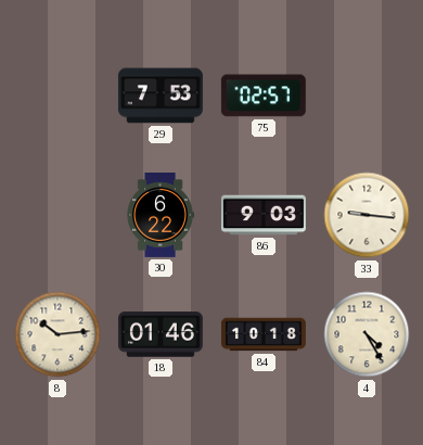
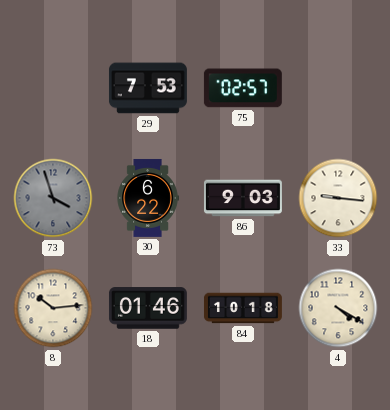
73: none -> 3:57 (53, 198)
4: 4:25 -> 4:20 (338, 308)
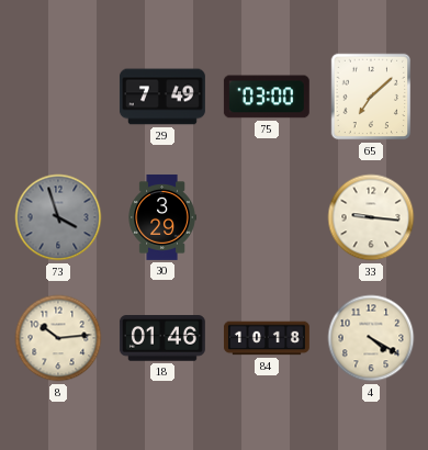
29: 7:53 -> 7:49 (162, 97)
75: 02:57 -> 03:00 (267, 97)
65: none -> 7:08 (371, 97)
30: 6:22 -> 3:29 (162, 217)
86: 9:03 -> none (243, 198)
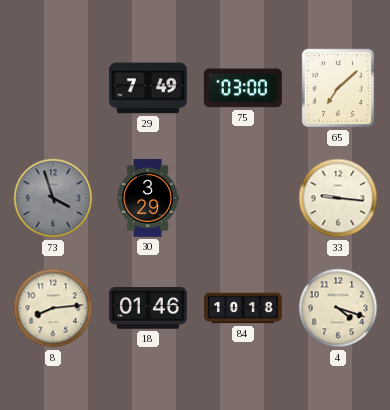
8: 10:14 -> 8:14 (53, 308)
4: 4:20 -> 4:18 (338, 308)
